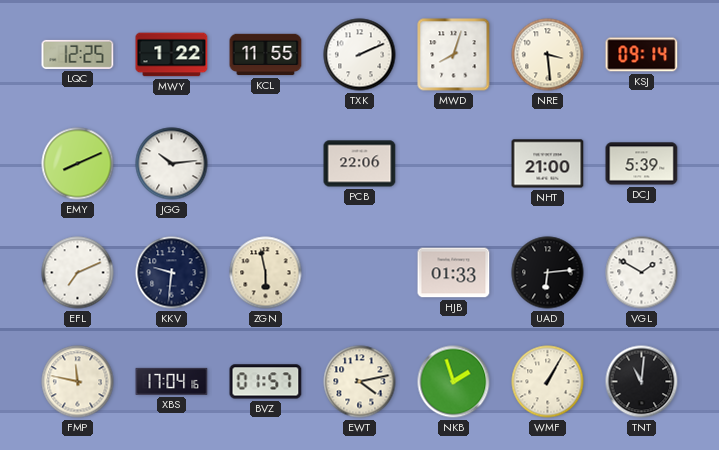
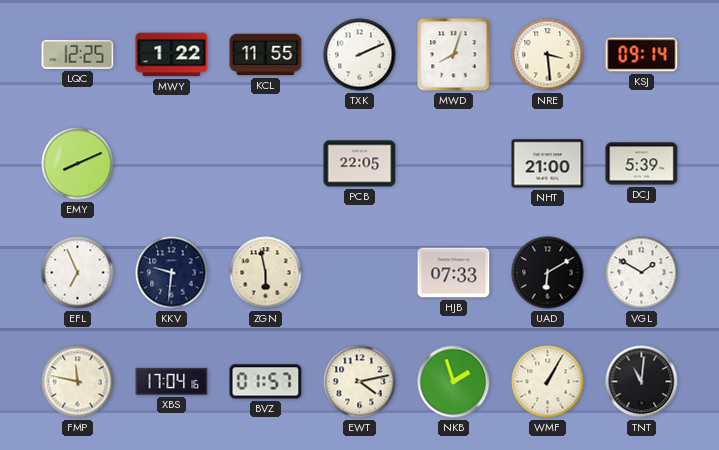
JGG: 10:14 -> none (172, 164)
PCB: 22:06 -> 22:05 (360, 164)
EFL: 7:11 -> 6:56 (78, 273)
HJB: 01:33 -> 07:33 (454, 273)
UAD: 6:14 -> 6:10 (548, 273)
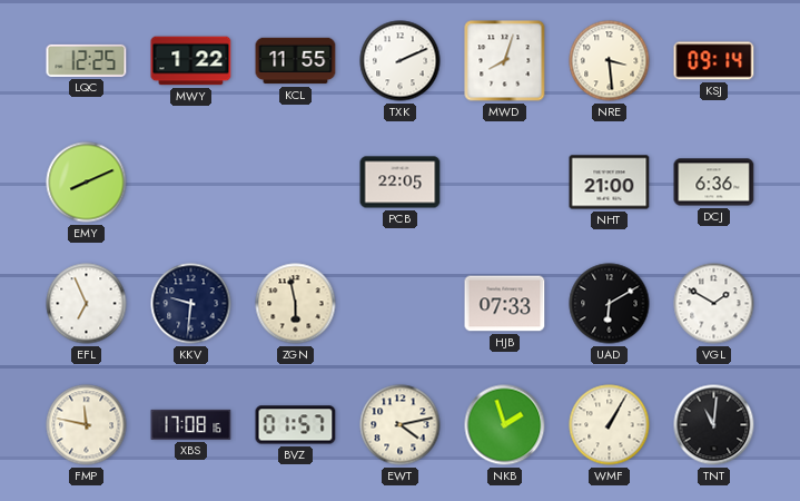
DCJ: 5:39 -> 6:36 (714, 183)
XBS: 17:04 -> 17:08 (191, 424)
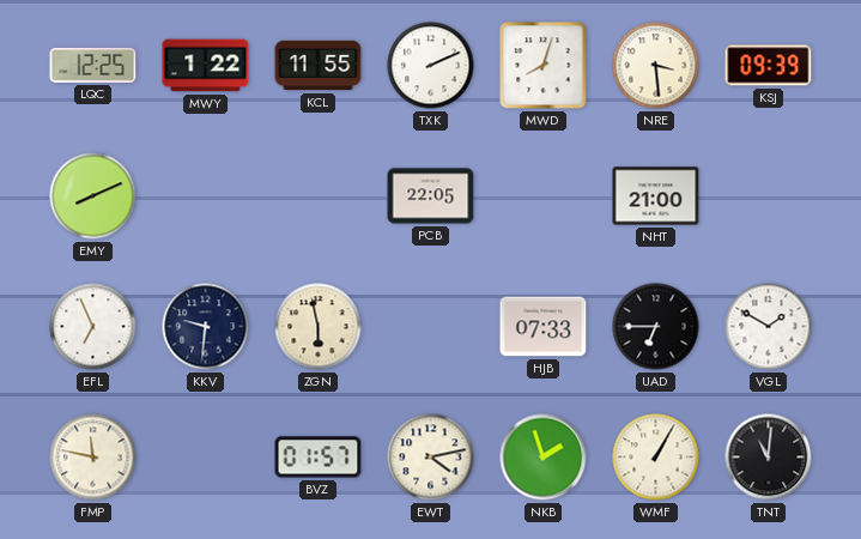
KSJ: 09:14 -> 09:39 (769, 66)
DCJ: 6:36 -> none (714, 183)
UAD: 6:10 -> 6:45 (656, 327)
XBS: 17:08 -> none (191, 424)
